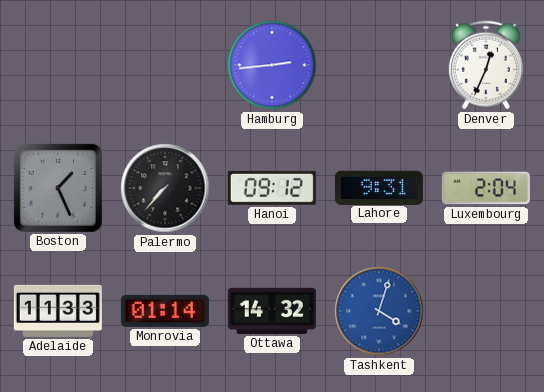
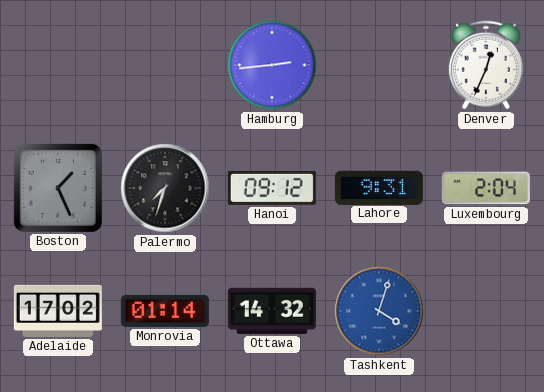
Palermo: 7:37 -> 7:33 (165, 188)
Adelaide: 11:33 -> 17:02 (58, 311)
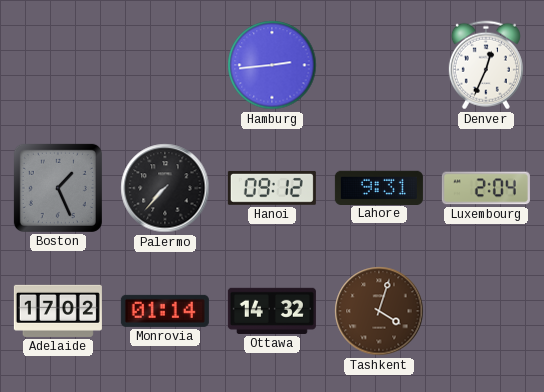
Palermo: 7:33 -> 7:37 (165, 188)
Tashkent dial: blue -> brown (379, 311)
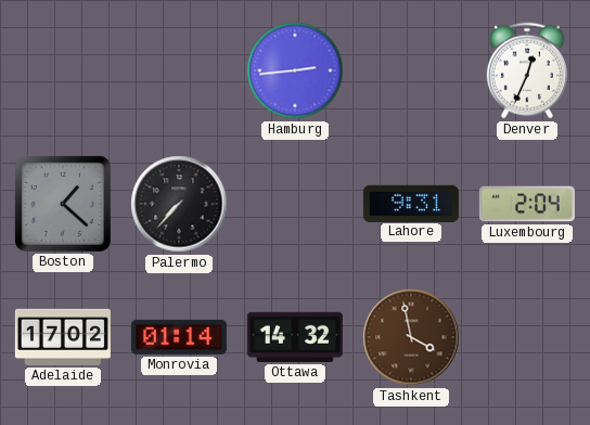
Boston: 1:26 -> 1:22 (63, 204)
Hanoi: 09:12 -> none (272, 188)
Tashkent: 4:03 -> 3:58 (411, 337)
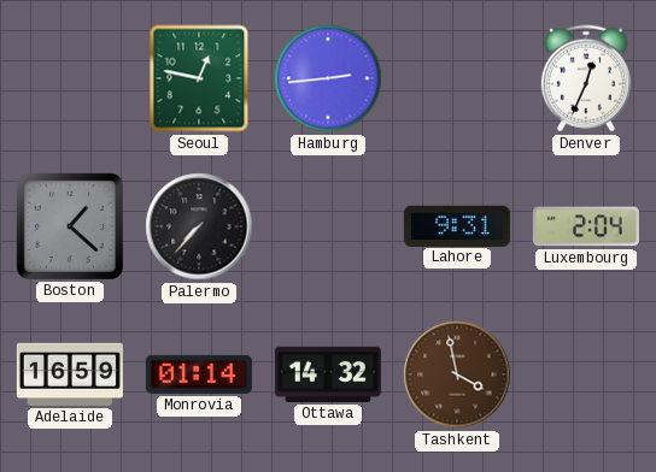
Seoul: none -> 12:47 (199, 78)
Adelaide: 17:02 -> 16:59 (70, 374)
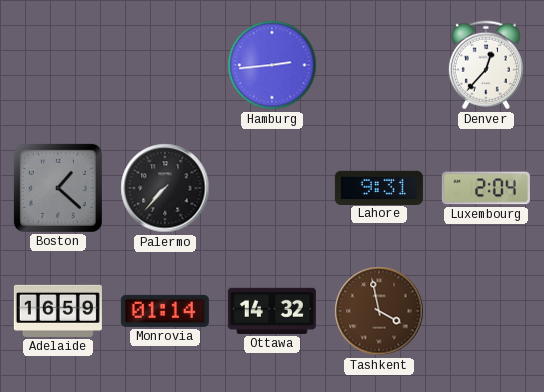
Seoul: 12:47 -> none (199, 78)
Denver: 12:34 -> 12:37 (486, 65)
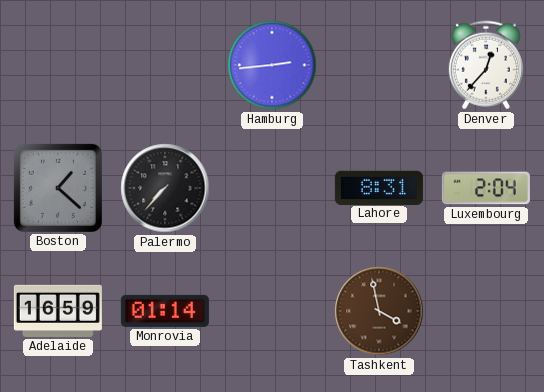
Lahore: 9:31 -> 8:31 (379, 187)
Ottawa: 14:32 -> none (272, 311)
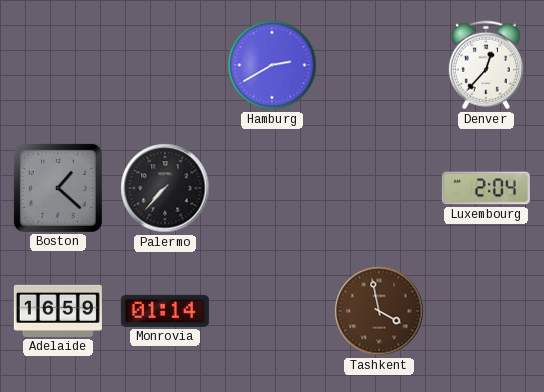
Hamburg: 2:44 -> 2:40 (272, 65)
Lahore: 8:31 -> none (379, 187)
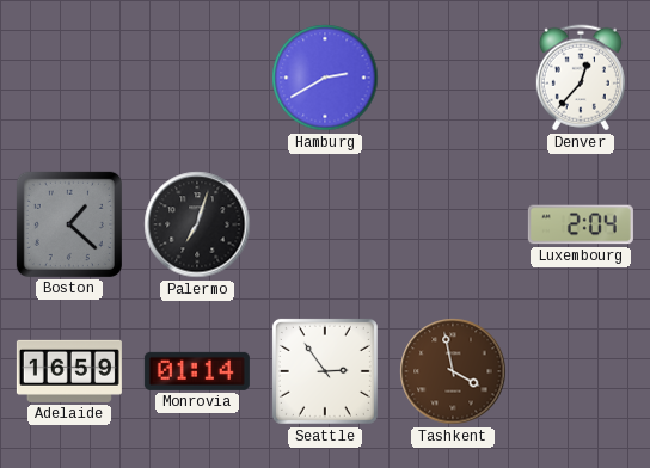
Palermo: 7:37 -> 7:03 (197, 224)
Seattle: none -> 2:54 (325, 371)
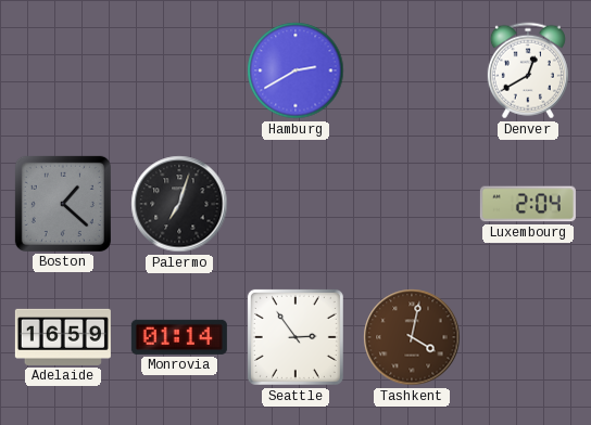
Denver: 12:37 -> 12:40 (528, 70)
Tashkent: 3:58 -> 4:02 (412, 337)
